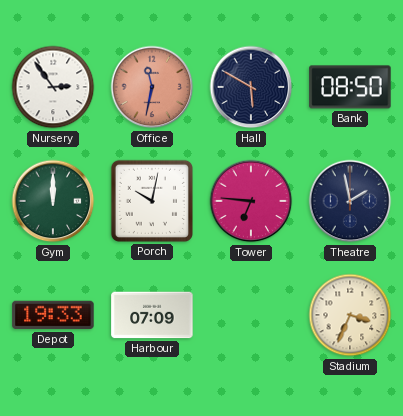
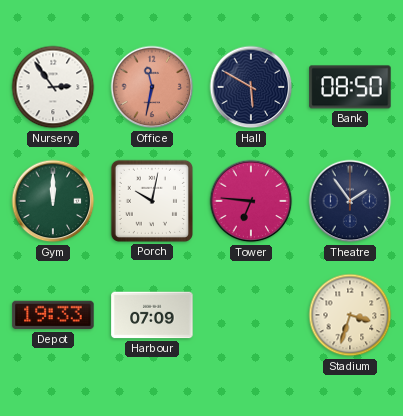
Theatre: 1:58 -> 1:54 (350, 201)
Stadium: 3:34 -> 3:33 (350, 315)
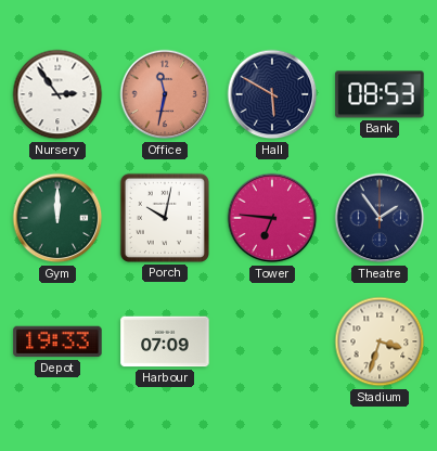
Bank: 08:50 -> 08:53 (380, 94)
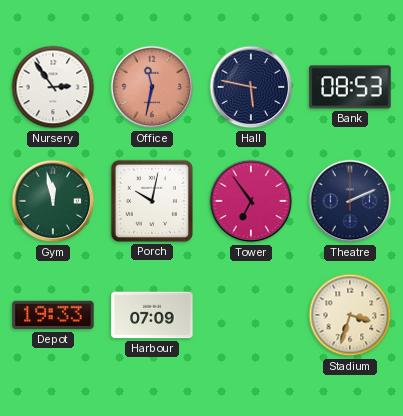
Hall: 5:50 -> 5:47 (251, 87)
Gym: 12:00 -> 11:58 (53, 201)
Tower: 6:46 -> 6:54 (251, 201)
Theatre: 1:54 -> 2:11 (350, 201)
